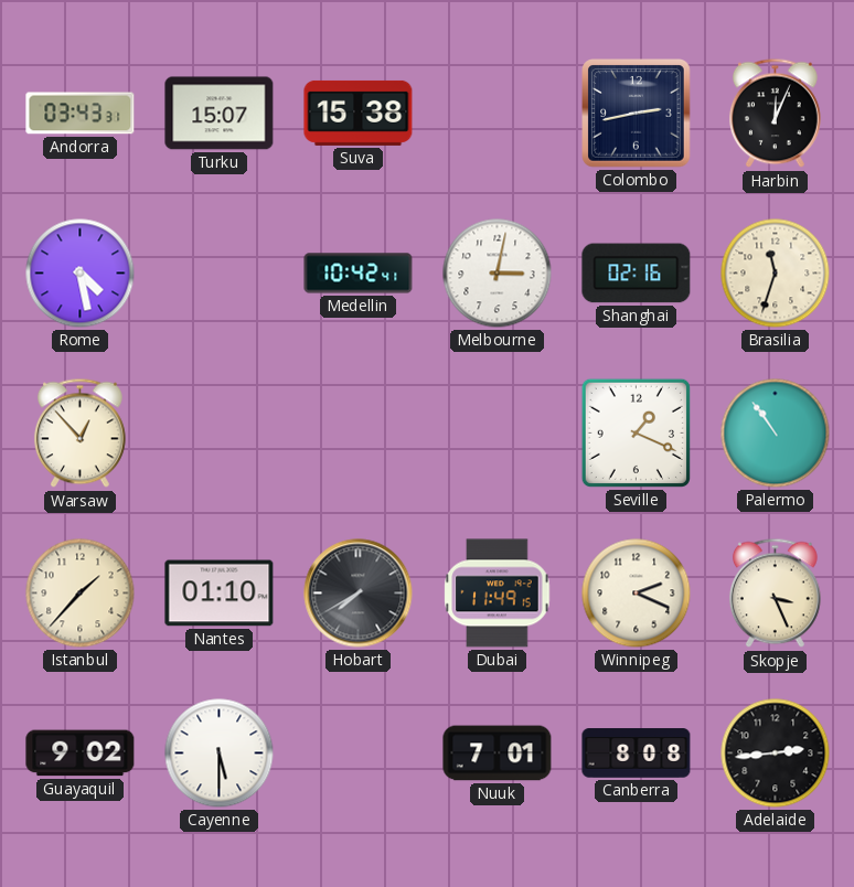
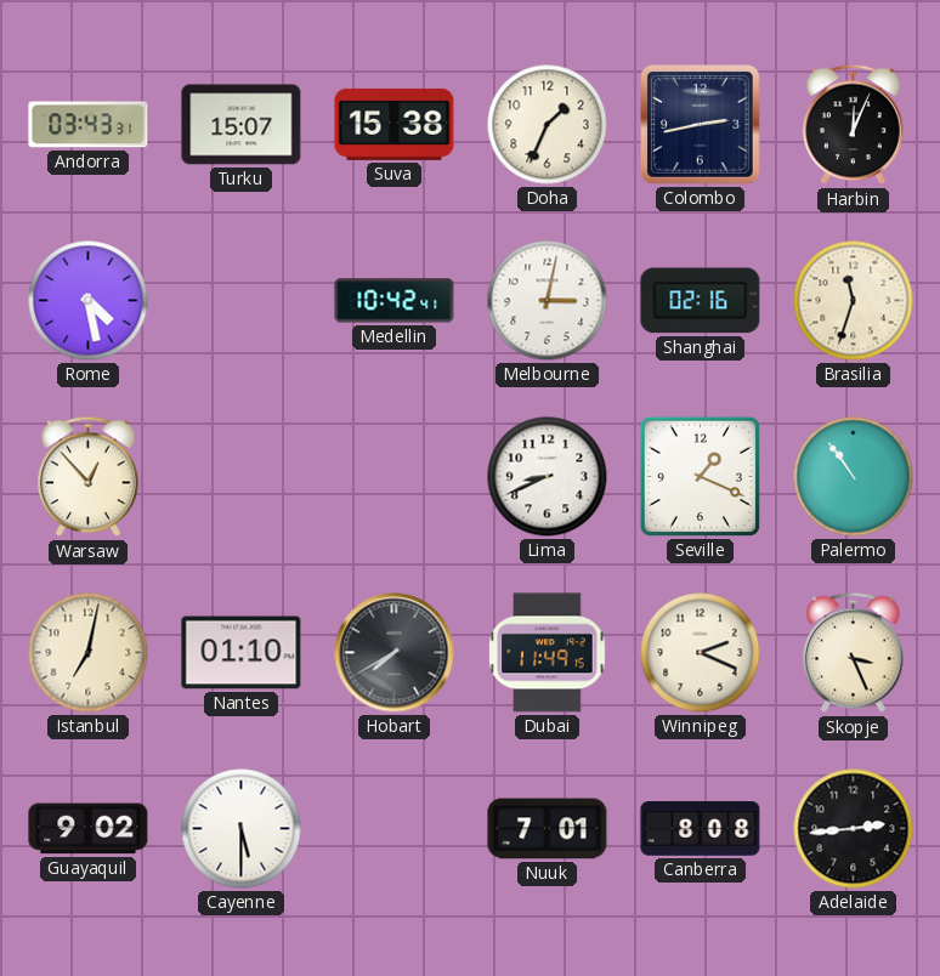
Doha: none -> 1:34 (548, 125)
Lima: none -> 8:41 (548, 477)
Istanbul: 1:37 -> 7:02 (89, 653)
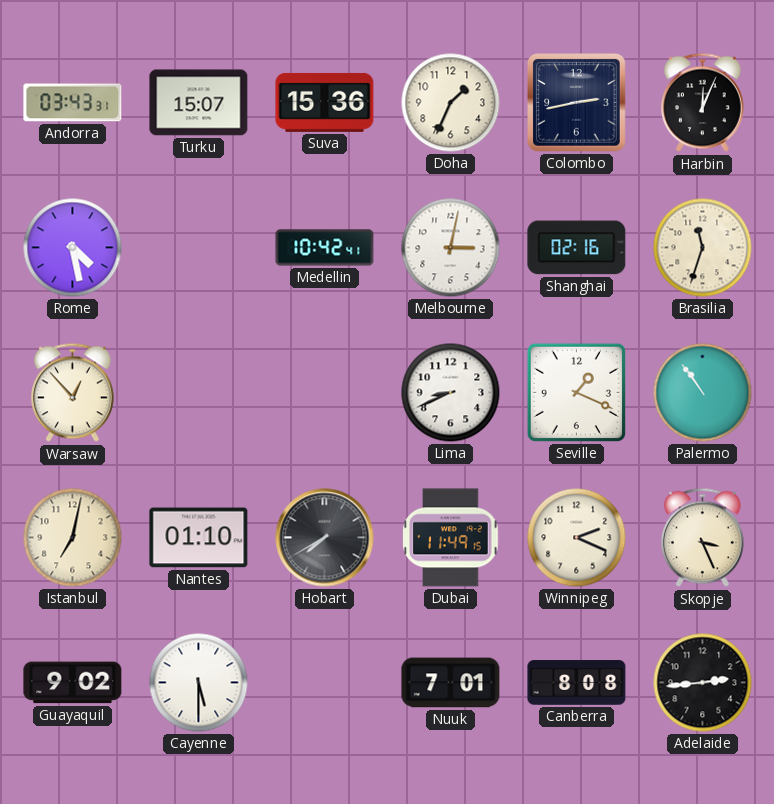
Suva: 15:38 -> 15:36 (325, 102)
